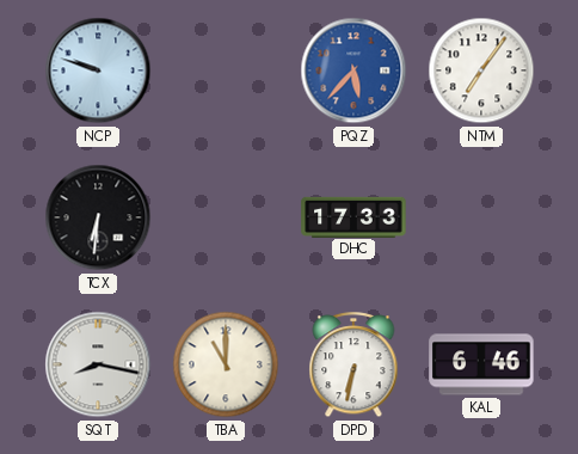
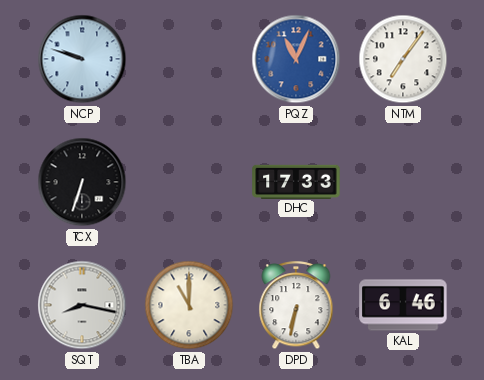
PQZ: 5:37 -> 11:04 (296, 59)
TCX: 6:31 -> 6:33 (82, 182)
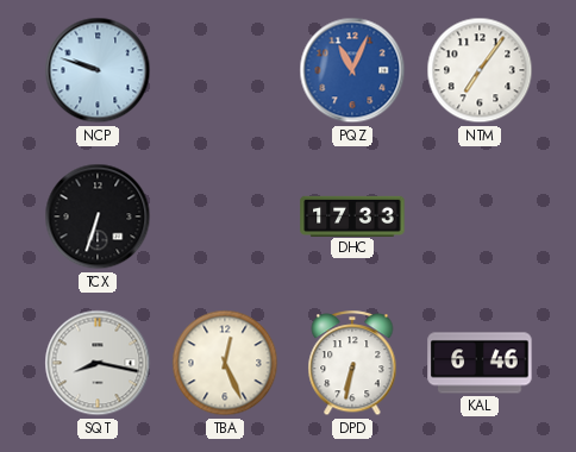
TBA: 11:00 -> 12:26 (225, 363)
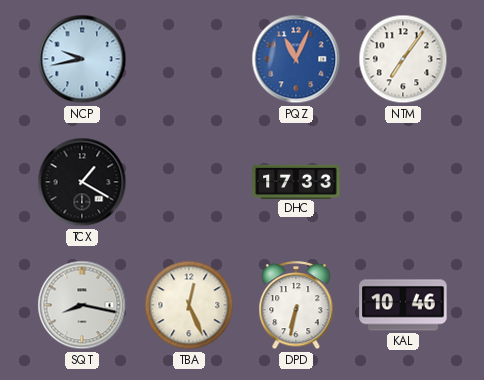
NCP: 9:48 -> 9:43 (82, 59)
TCX: 6:33 -> 1:20 (82, 182)
KAL: 6:46 -> 10:46 (403, 305)
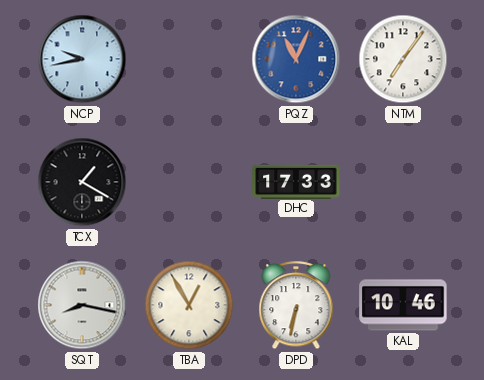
TBA: 12:26 -> 12:55 (189, 305)
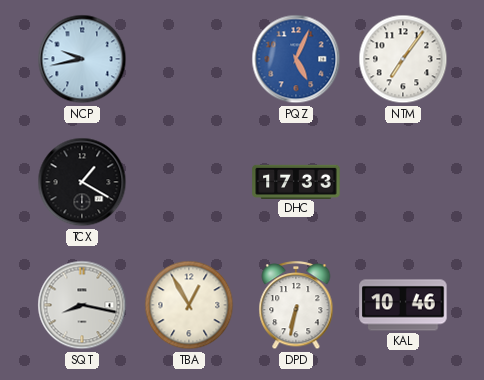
PQZ: 11:04 -> 5:04 (296, 59)
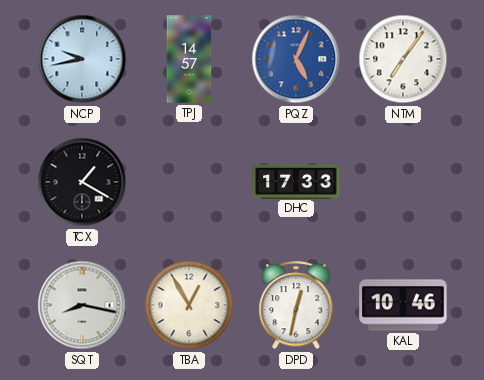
TPJ: none -> 14:57 (189, 59)
DPD: 6:32 -> 12:32 (296, 306)
